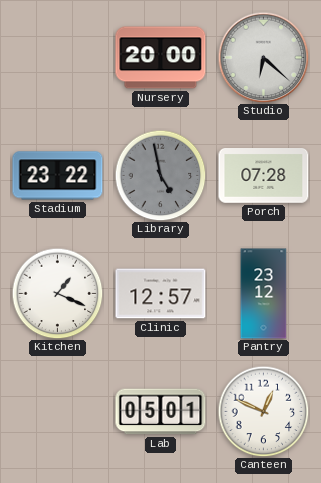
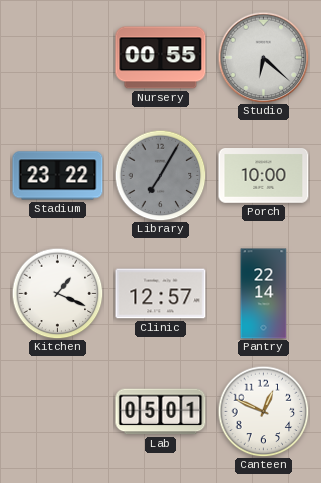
Nursery: 20:00 -> 00:55 (161, 58)
Library: 4:58 -> 7:05 (160, 175)
Porch: 07:28 -> 10:00 (264, 176)
Pantry: 23:12 -> 22:14 (264, 294)
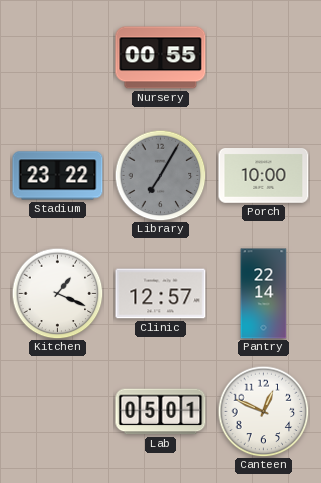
Studio: 6:22 -> none (263, 57)
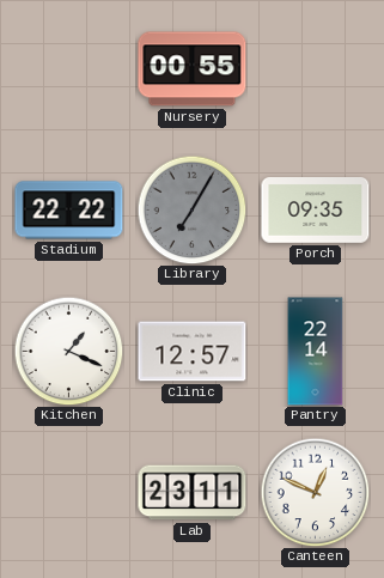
Stadium: 23:22 -> 22:22 (69, 211)
Porch: 10:00 -> 09:35 (316, 211)
Lab: 05:01 -> 23:11 (193, 493)
